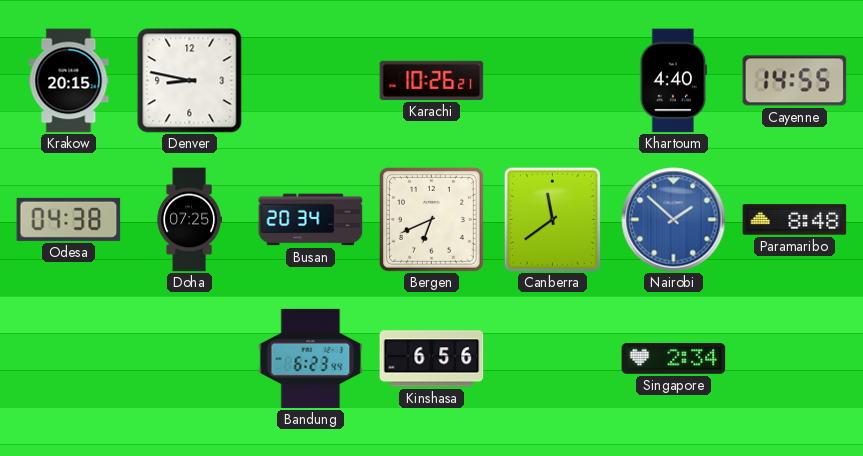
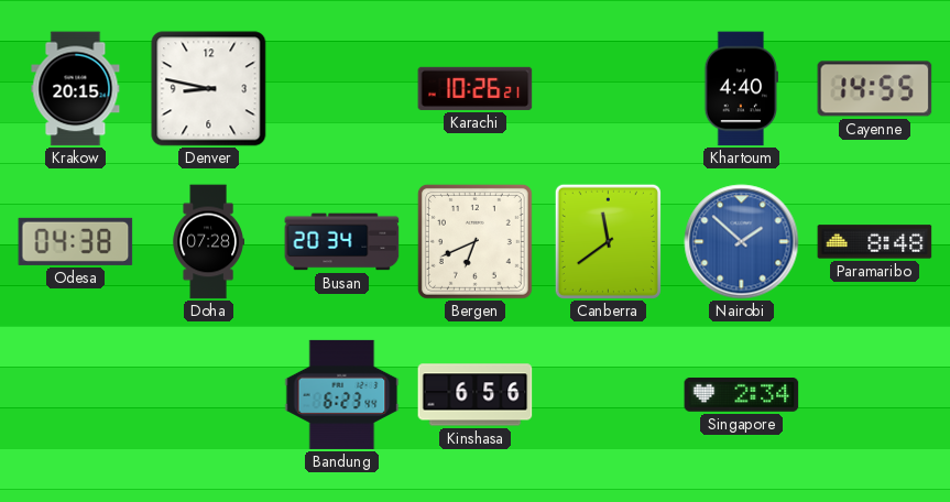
Doha: 07:25 -> 07:28 (208, 242)
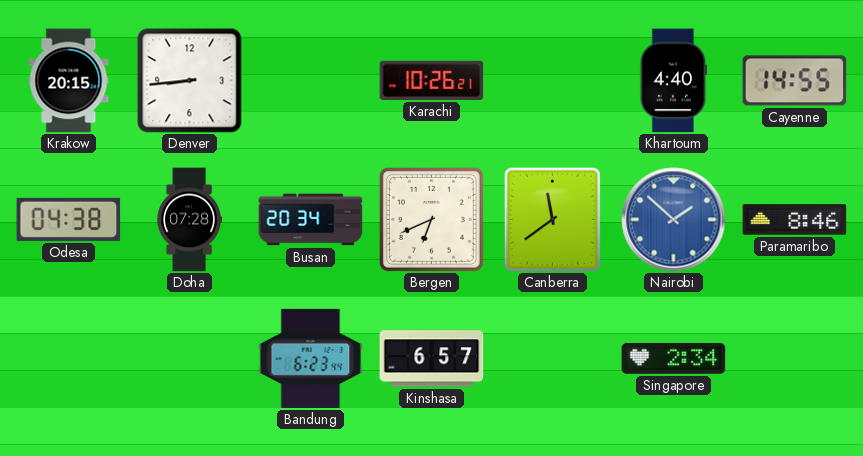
Denver: 8:47 -> 8:44 (190, 81)
Paramaribo: 8:48 -> 8:46 (795, 220)
Kinshasa: 6:56 -> 6:57 (432, 359)
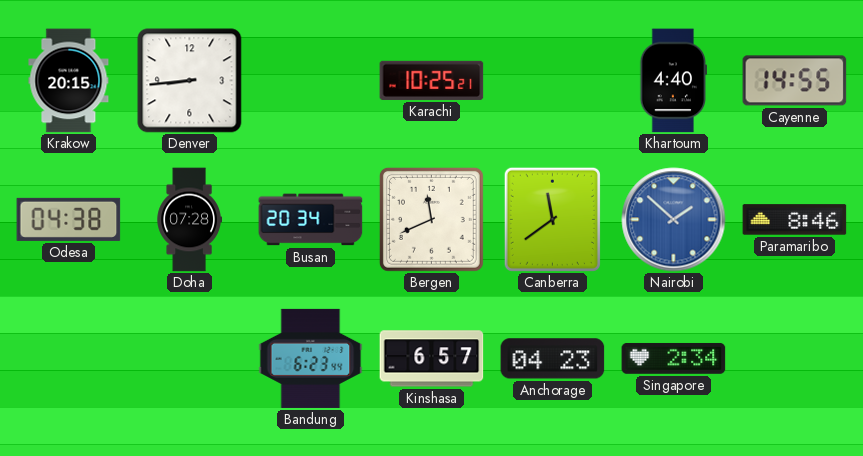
Karachi: 10:26 -> 10:25 (432, 80)
Bergen: 6:41 -> 11:41 (431, 219)
Anchorage: none -> 04:23 (553, 359)
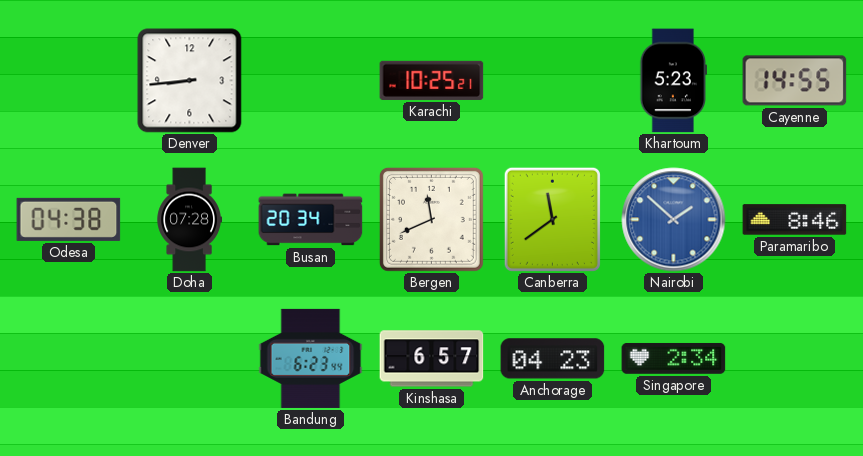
Krakow: 20:15 -> none (69, 81)
Khartoum: 4:40 -> 5:23 (673, 81)
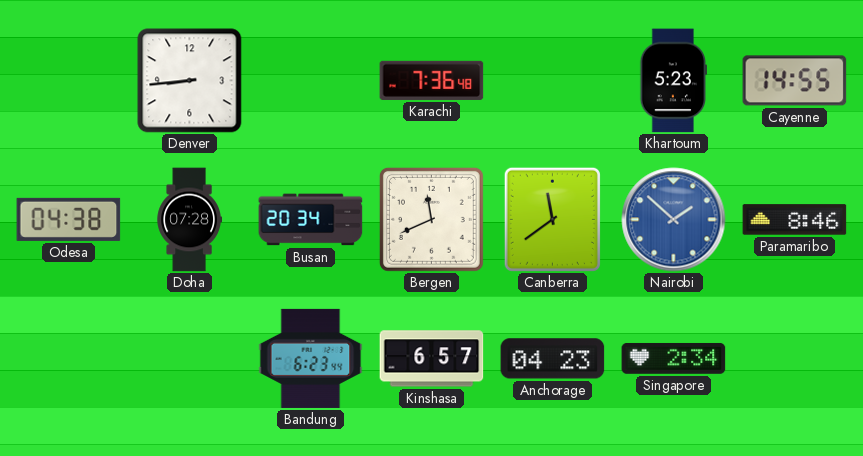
Karachi: 10:25 -> 7:36 (432, 80)
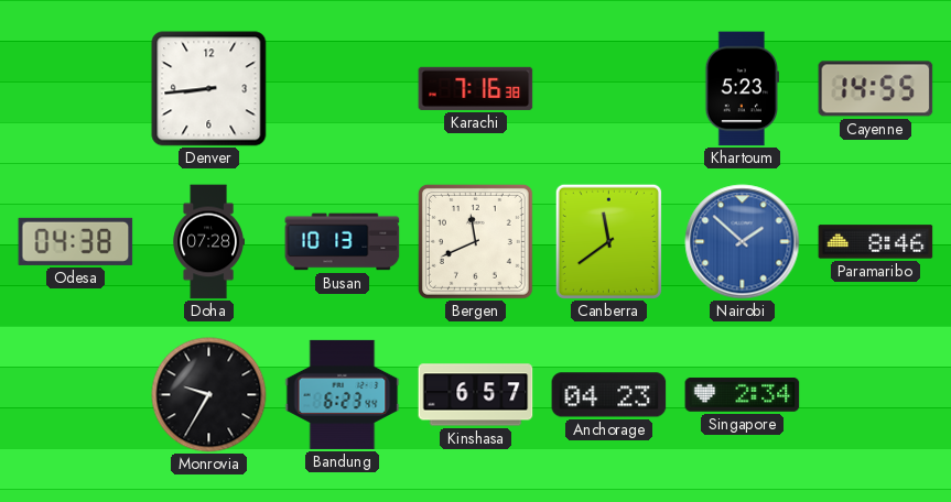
Karachi: 7:36 -> 7:16 (476, 88)
Busan: 20:34 -> 10:13 (343, 242)
Monrovia: none -> 9:35 (209, 395)
